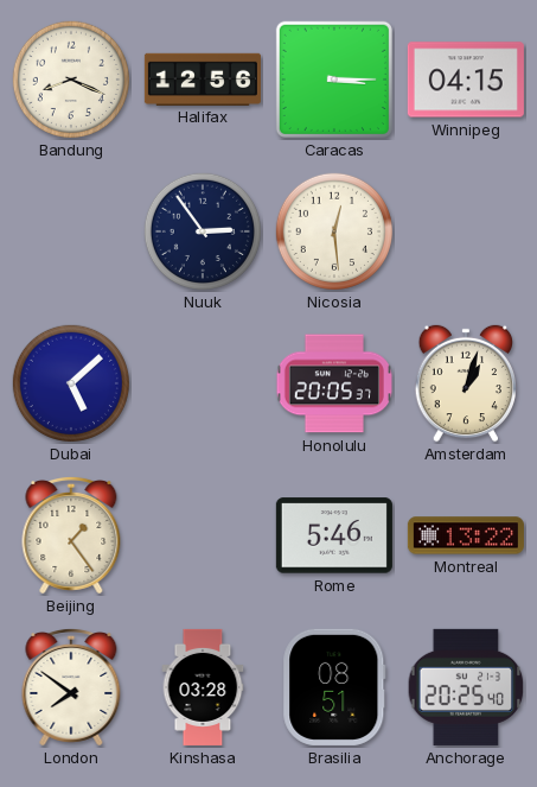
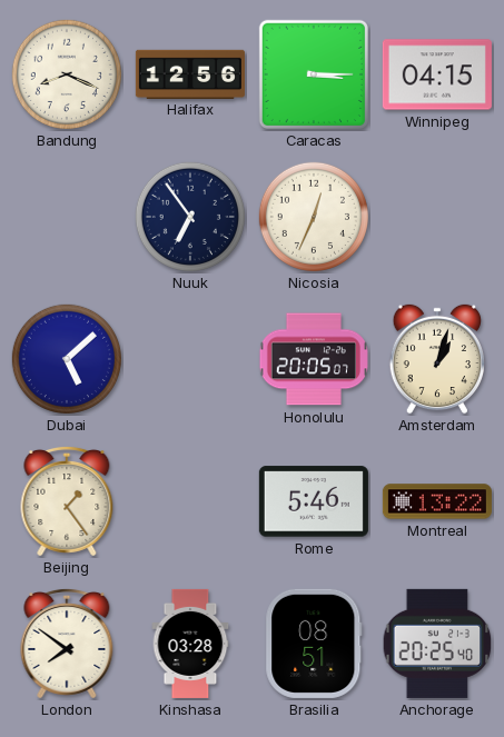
Nuuk: 2:54 -> 6:54 (190, 217)
Nicosia: 12:29 -> 12:34 (314, 217)
Honolulu: 20:05:37 -> 20:05:07 (314, 359)
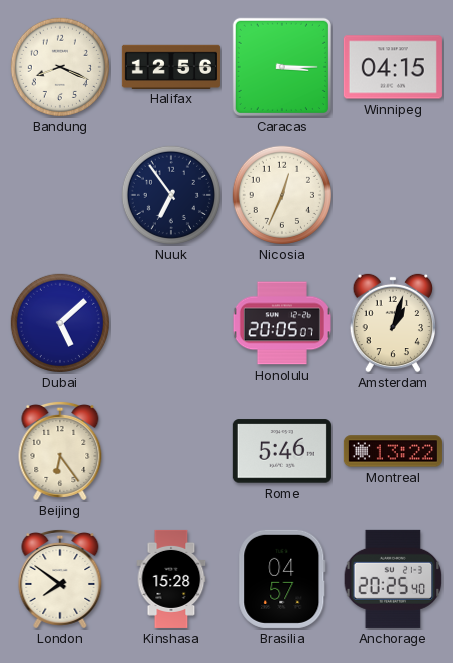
Beijing: 1:24 -> 6:24 (60, 451)
Kinshasa: 03:28 -> 15:28 (171, 579)
Brasilia: 08:51 -> 04:57 (282, 579)
